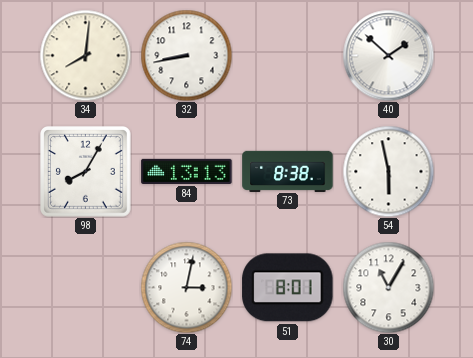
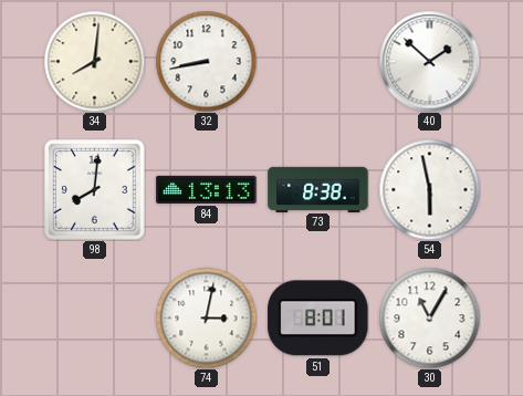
98: 8:05 -> 8:01 (95, 190)
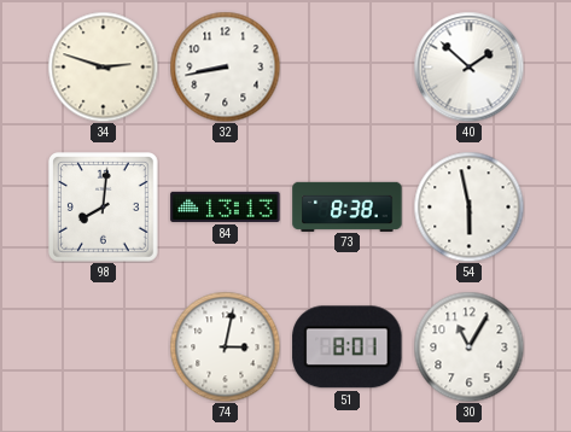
34: 8:01 -> 2:48 (103, 66)
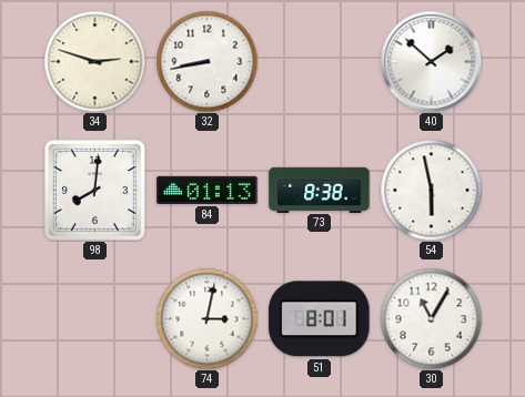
84: 13:13 -> 01:13 (208, 190)
